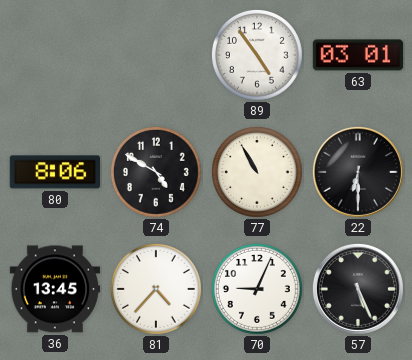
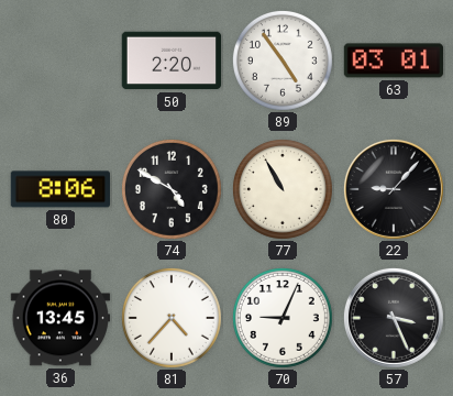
50: none -> 2:20 (172, 61)
22: 6:30 -> 9:07 (394, 189)
57: 5:26 -> 3:26 (394, 318)
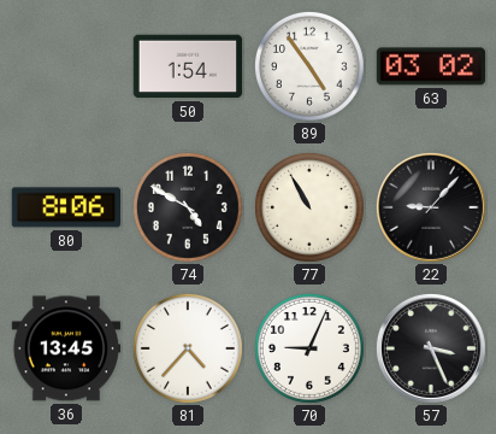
50: 2:20 -> 1:54 (188, 66)
63: 03:01 -> 03:02 (431, 66)
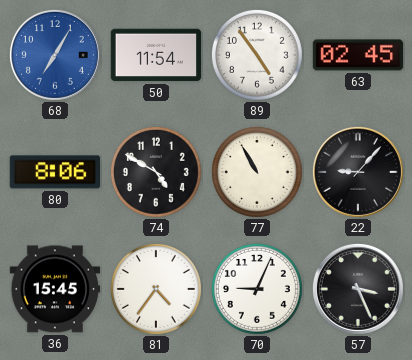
68: none -> 7:05 (55, 55)
50: 1:54 -> 11:54 (156, 55)
63: 03:02 -> 02:45 (358, 55)
36: 13:45 -> 15:45 (55, 289)
81: 4:37 -> 4:36 (156, 289)
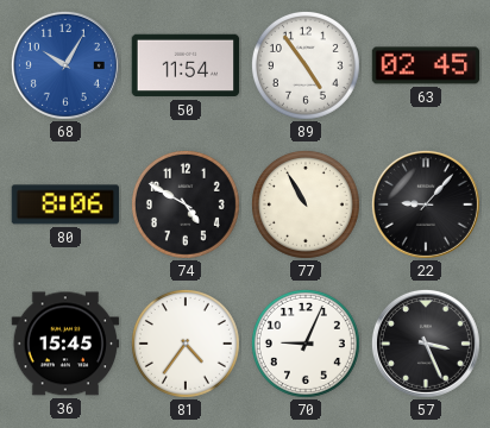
68: 7:05 -> 10:05 (65, 65)
